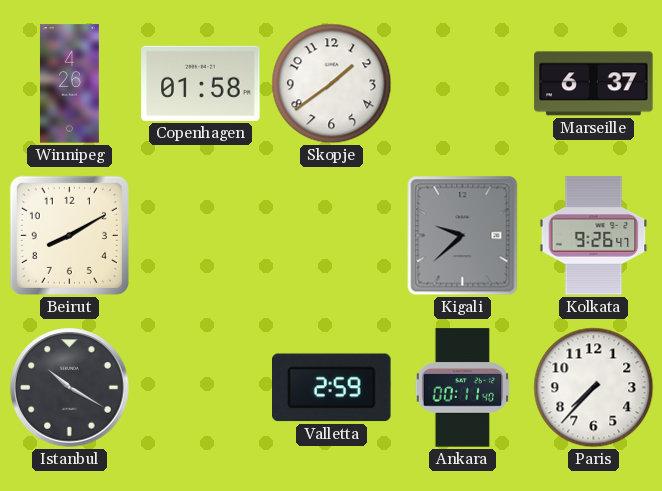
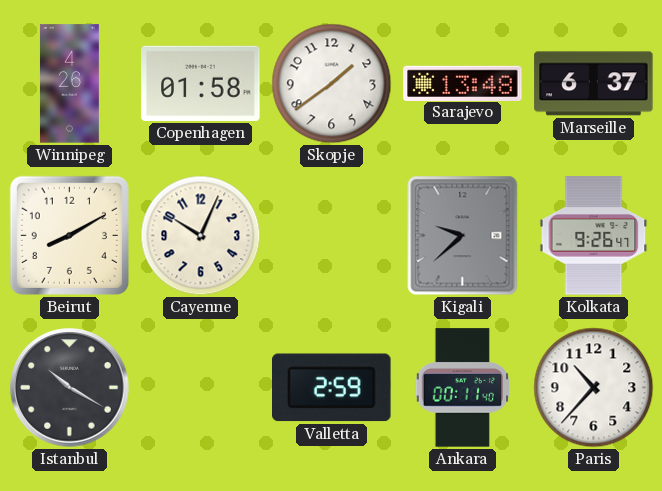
Sarajevo: none -> 13:48 (463, 83)
Cayenne: none -> 10:04 (201, 236)
Paris: 7:37 -> 10:37 (594, 388)
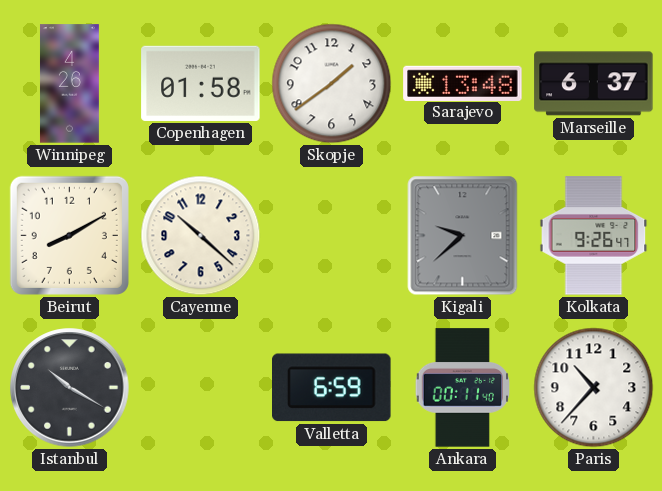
Cayenne: 10:04 -> 10:22 (201, 236)
Valletta: 2:59 -> 6:59 (332, 388)
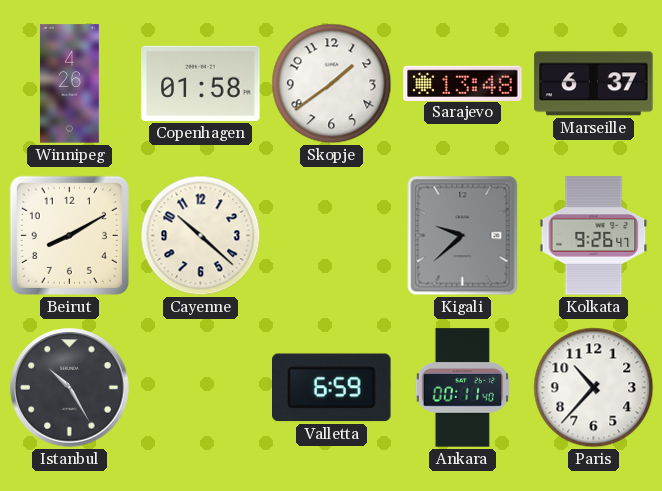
Istanbul: 10:20 -> 10:25 (70, 388)
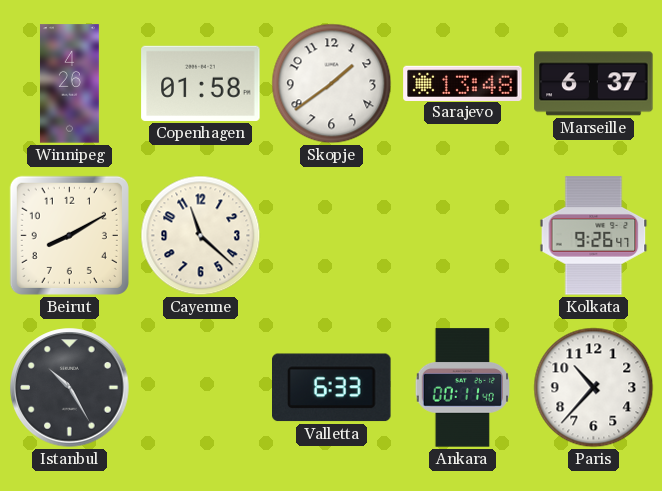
Cayenne: 10:22 -> 11:22 (201, 236)
Kigali: 9:38 -> none (463, 236)
Valletta: 6:59 -> 6:33 (332, 388)
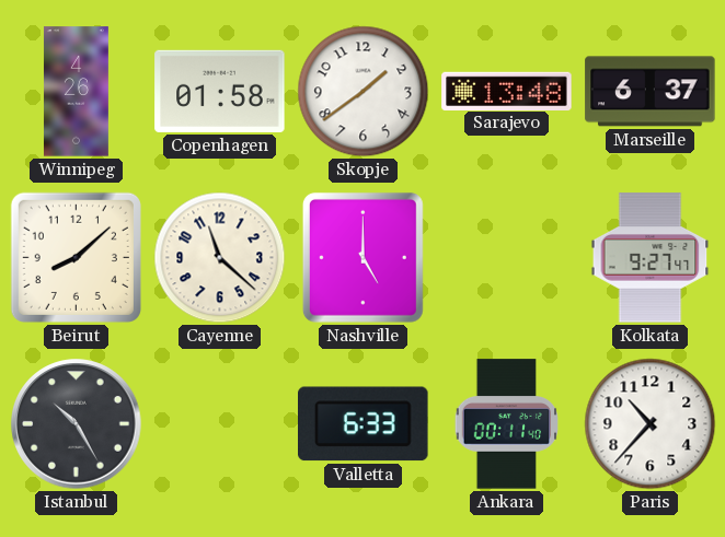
Beirut: 8:10 -> 8:08 (76, 257)
Nashville: none -> 5:00 (362, 257)
Kolkata: 9:26 -> 9:27 (651, 258)
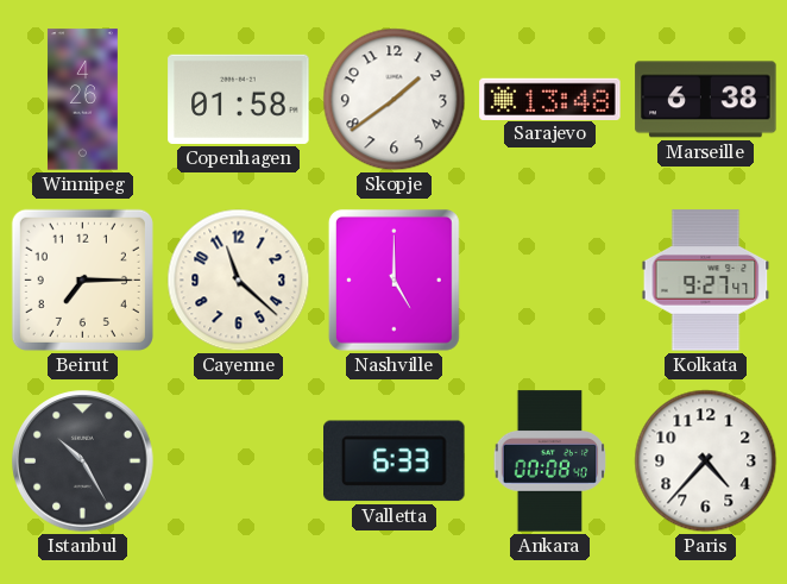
Marseille: 6:37 -> 6:38 (706, 100)
Beirut: 8:08 -> 7:15 (82, 280)
Ankara: 00:11 -> 00:08 (549, 461)
Paris: 10:37 -> 4:37 (706, 461)
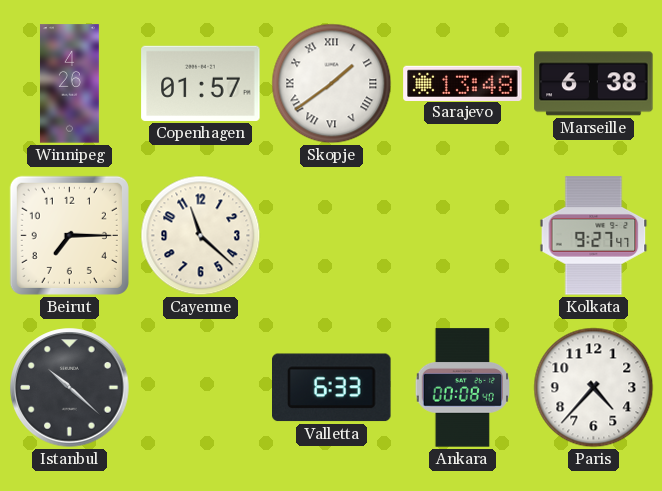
Copenhagen: 01:58 -> 01:57 (201, 83)
Skopje numerals: Arabic -> Roman (332, 84)
Nashville: 5:00 -> none (393, 280)
Istanbul: 10:25 -> 10:22 (70, 388)
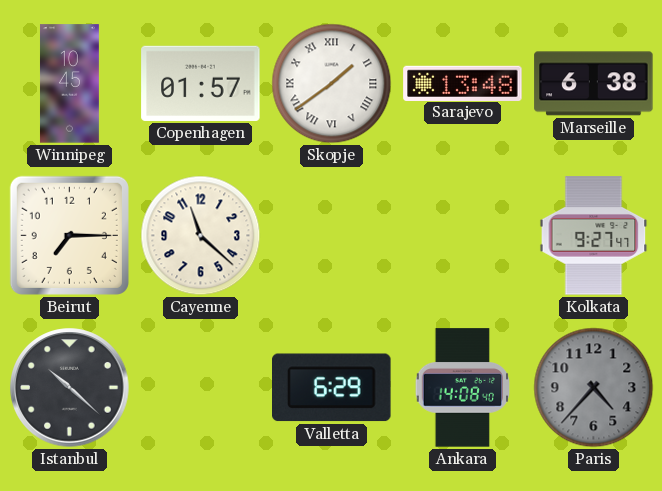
Winnipeg: 4:26 -> 10:45 (69, 84)
Valletta: 6:33 -> 6:29 (332, 388)
Ankara: 00:08 -> 14:08 (462, 388)
Paris dial: white -> grey (594, 388)
